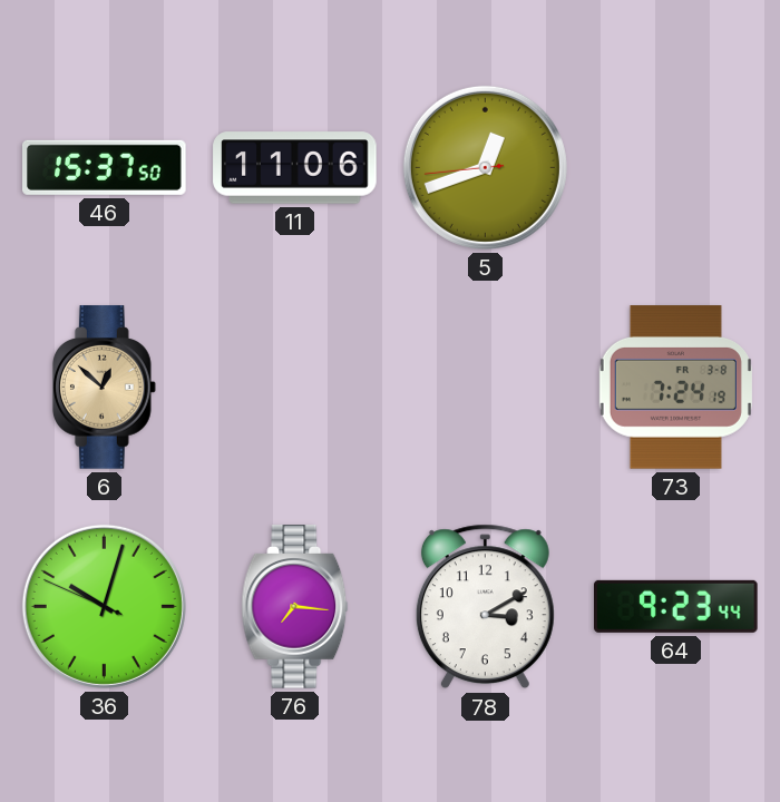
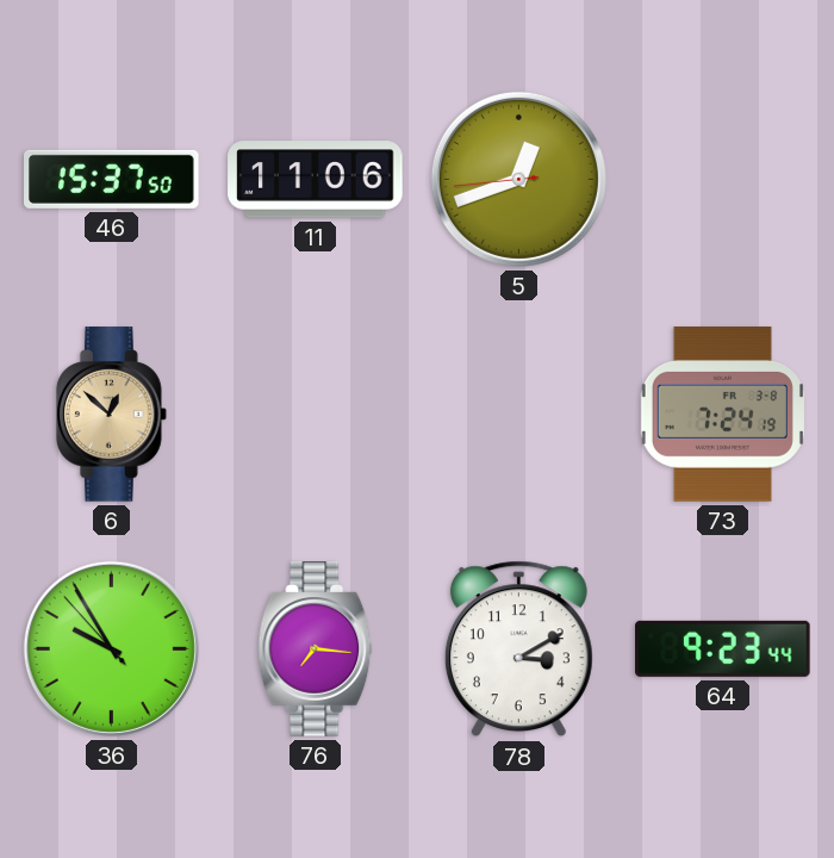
36: 10:02 -> 9:54 (111, 648)
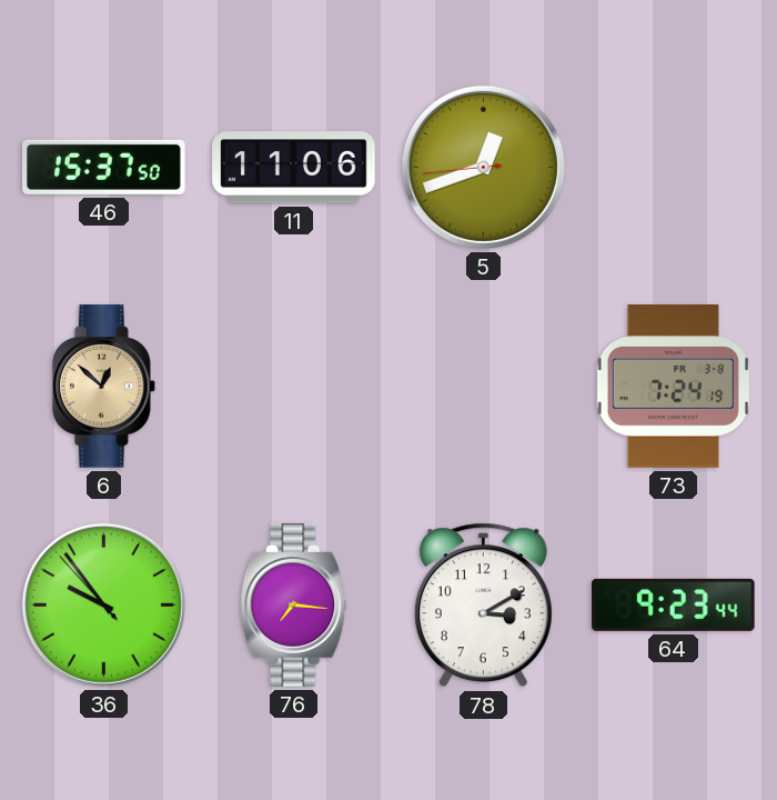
36: 9:54 -> 9:53 (103, 604)
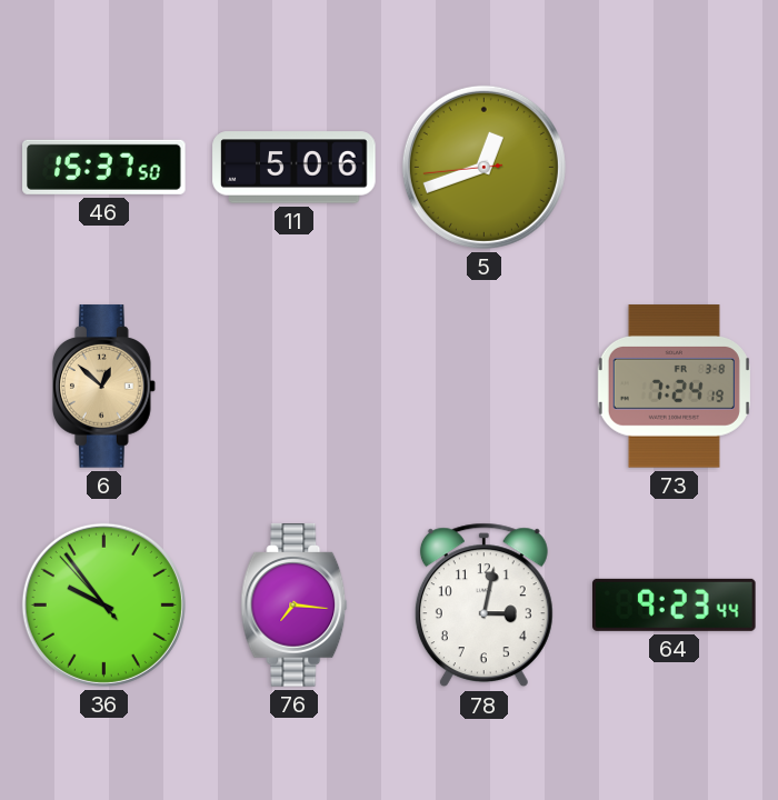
11: 11:06 -> 5:06 (295, 168)
78: 3:10 -> 3:02 (483, 606)
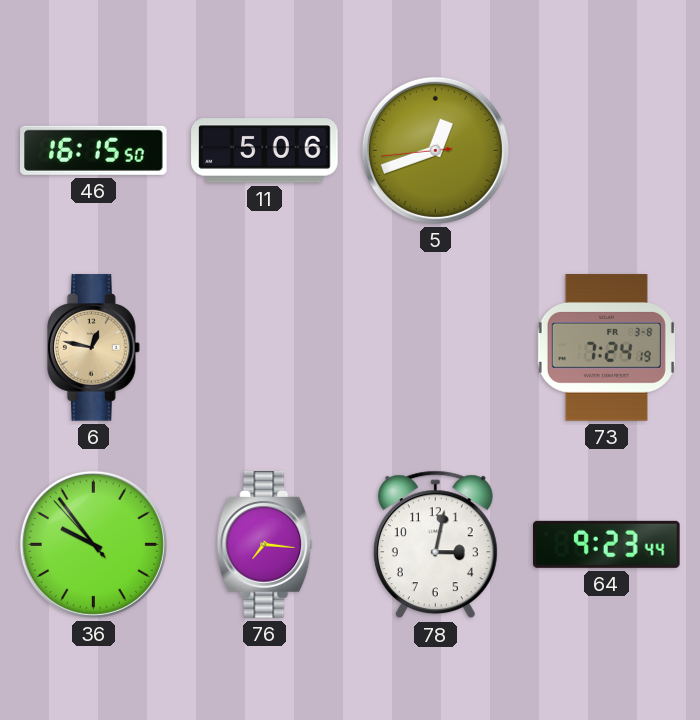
46: 15:37 -> 16:15 (94, 150)
6: 12:52 -> 12:47 (93, 348)
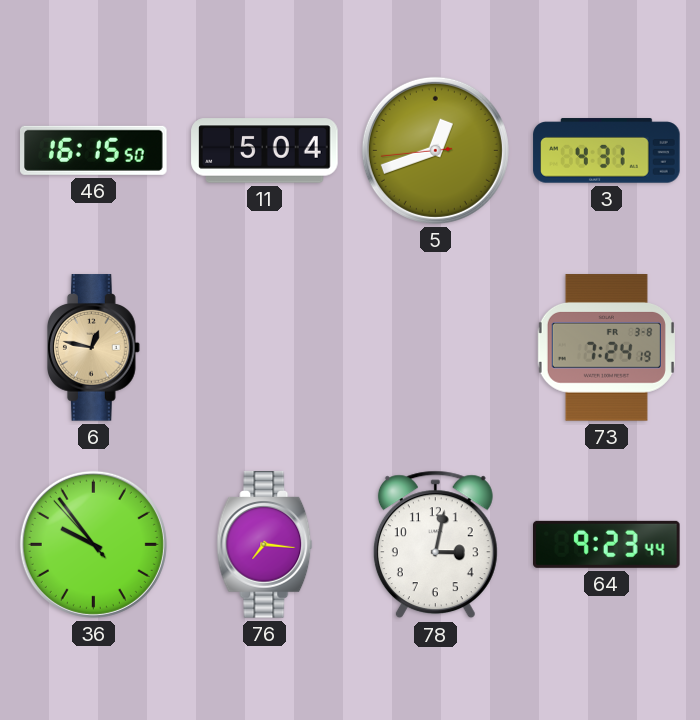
11: 5:06 -> 5:04 (265, 151)
3: none -> 4:31 (607, 151)
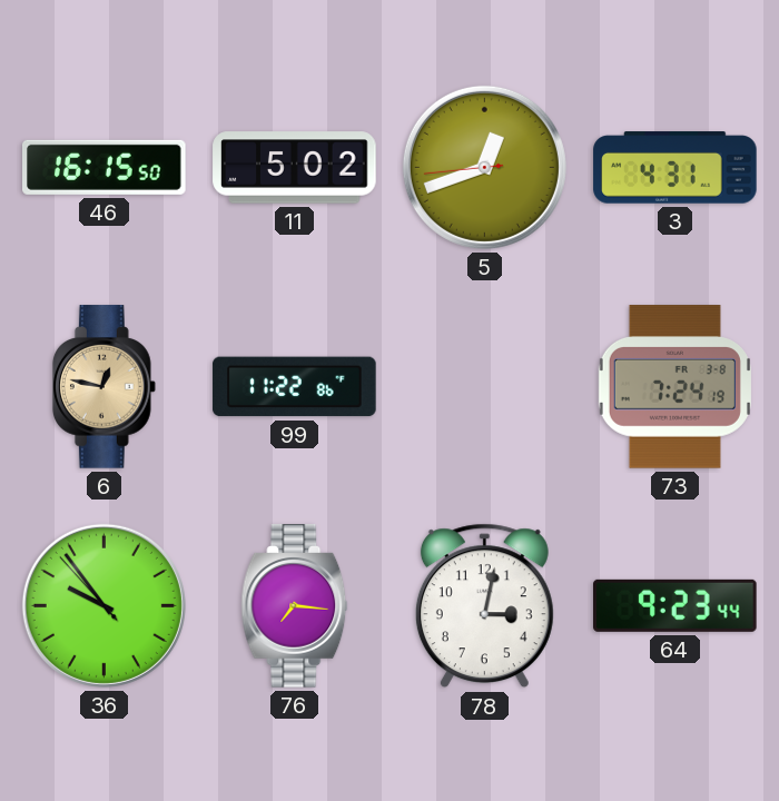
11: 5:04 -> 5:02 (295, 168)
99: none -> 11:22 (295, 387)
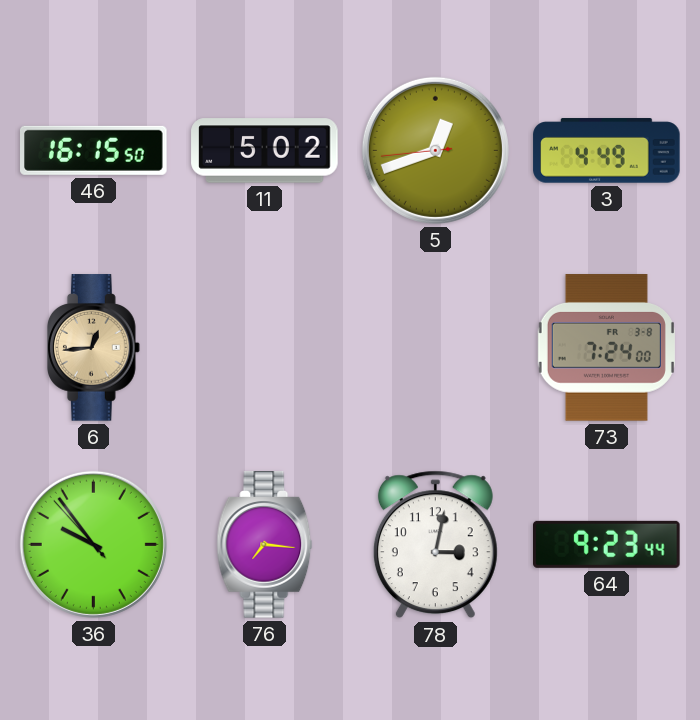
3: 4:31 -> 4:49 (607, 151)
6: 12:47 -> 12:44 (93, 348)
99: 11:22 -> none (295, 387)
73: 7:24:19 -> 7:24:00 (606, 348)
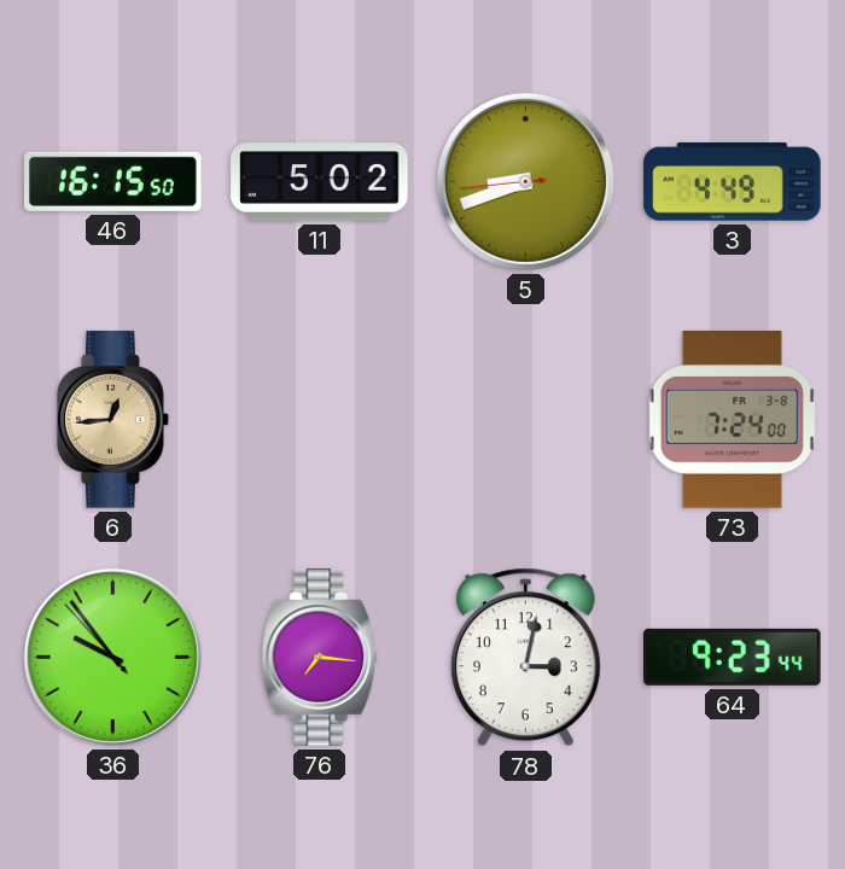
5: 12:41 -> 8:41 (525, 181)
